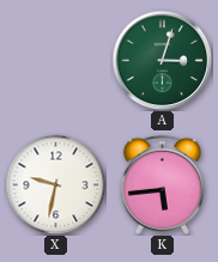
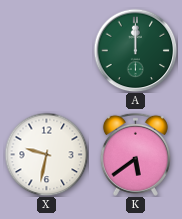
A: 3:03 -> 12:00 (135, 50)
K: 5:44 -> 5:39 (135, 154)
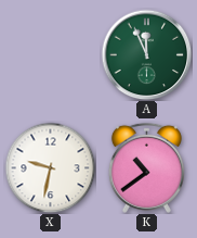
A: 12:00 -> 11:56 (146, 54)
K: 5:39 -> 10:39 (146, 167)
